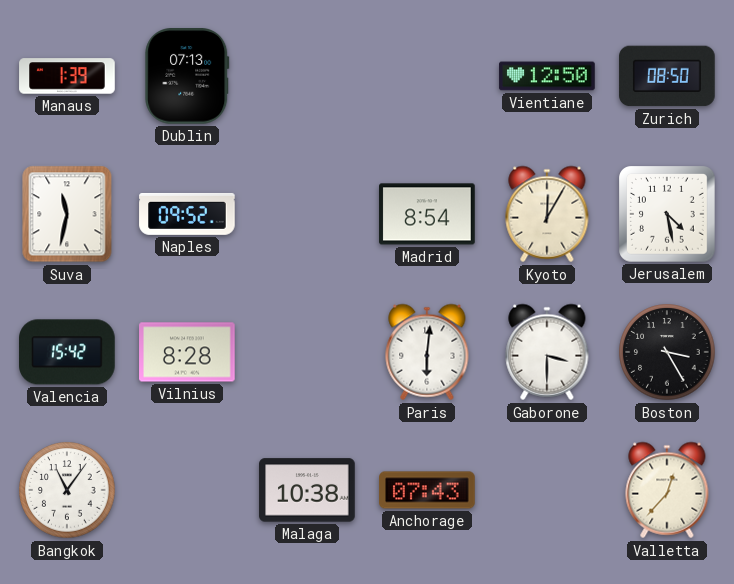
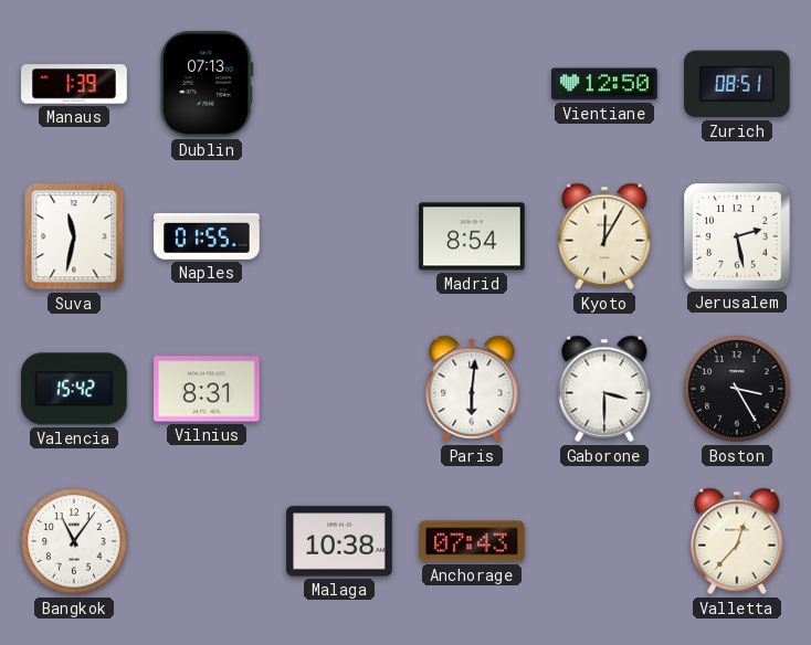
Zurich: 08:50 -> 08:51 (737, 84)
Naples: 09:52 -> 01:55 (207, 236)
Jerusalem: 4:28 -> 2:28 (738, 237)
Vilnius: 8:28 -> 8:31 (207, 389)
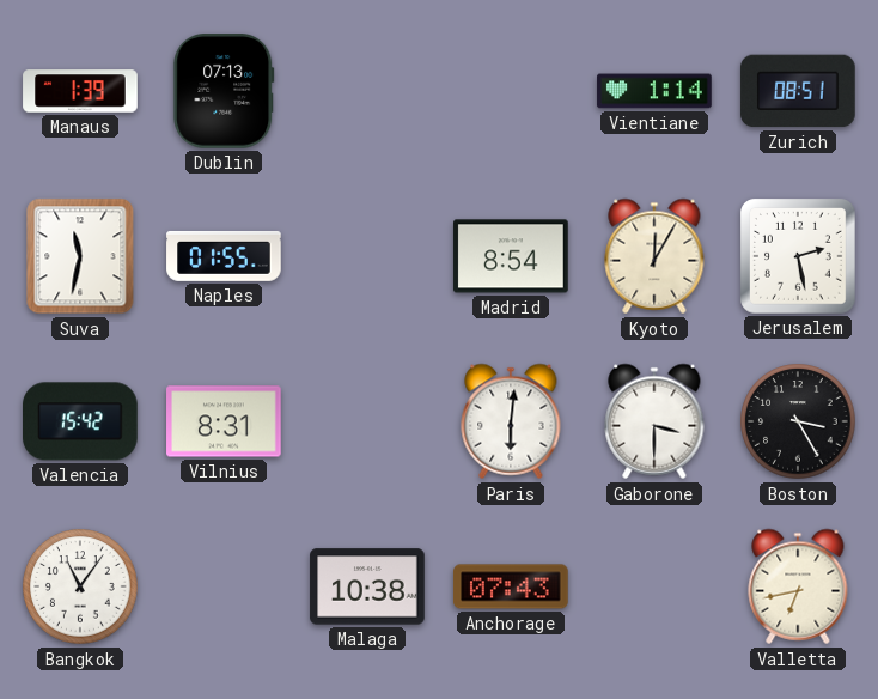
Vientiane: 12:50 -> 1:14 (654, 91)
Valletta: 12:37 -> 6:43 (798, 586)
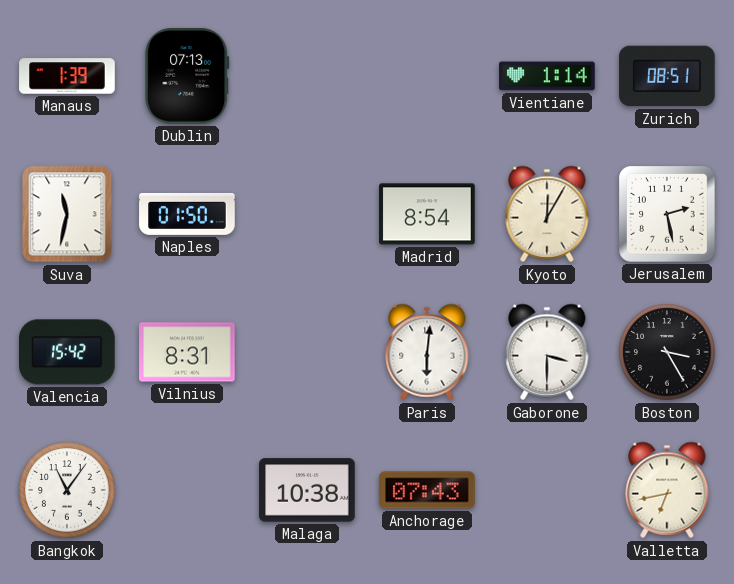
Naples: 01:55 -> 01:50 (187, 214)
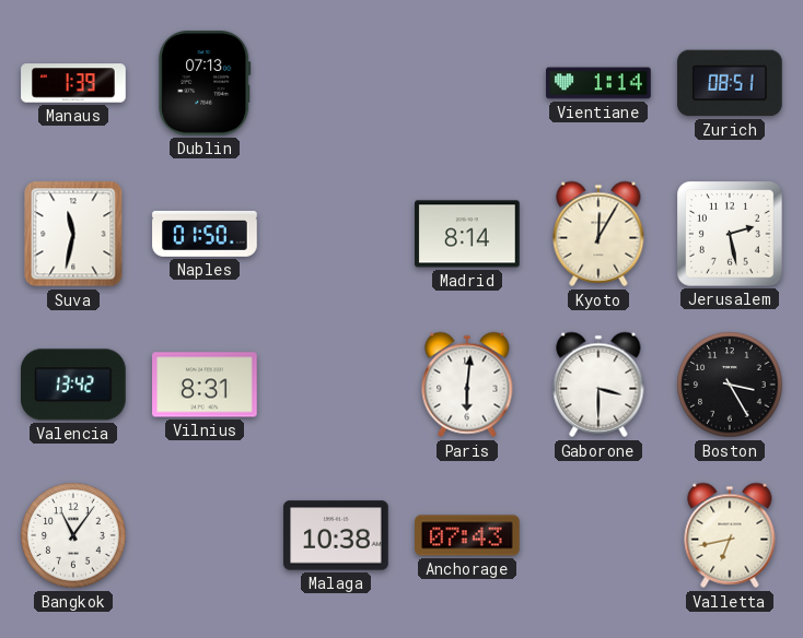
Madrid: 8:54 -> 8:14 (467, 234)
Valencia: 15:42 -> 13:42 (73, 385)
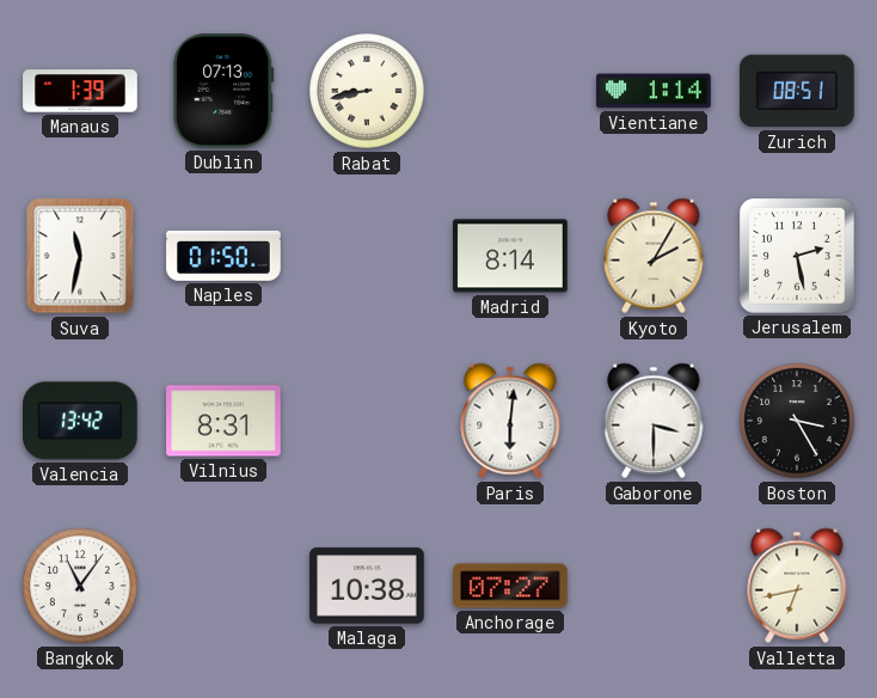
Rabat: none -> 8:43 (367, 91)
Kyoto: 12:05 -> 2:05 (654, 256)
Anchorage: 07:43 -> 07:27 (510, 586)
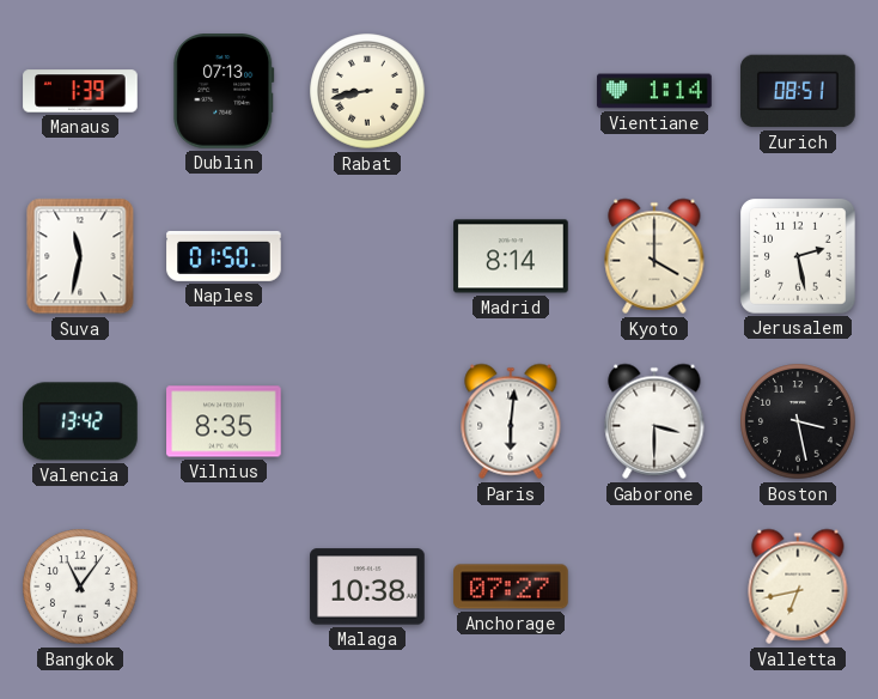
Kyoto: 2:05 -> 4:00 (654, 256)
Vilnius: 8:31 -> 8:35 (224, 421)
Boston: 3:25 -> 3:28 (798, 421)
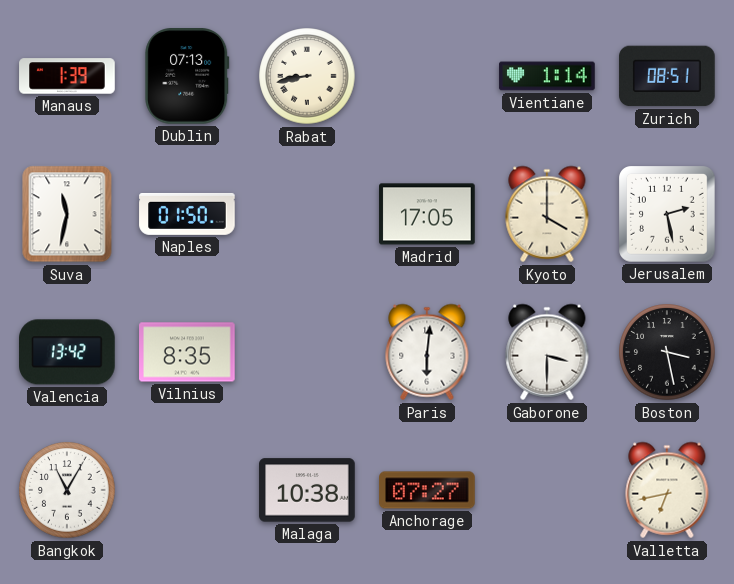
Madrid: 8:14 -> 17:05 (427, 214)
Bangkok: 11:06 -> 11:05 (67, 490)
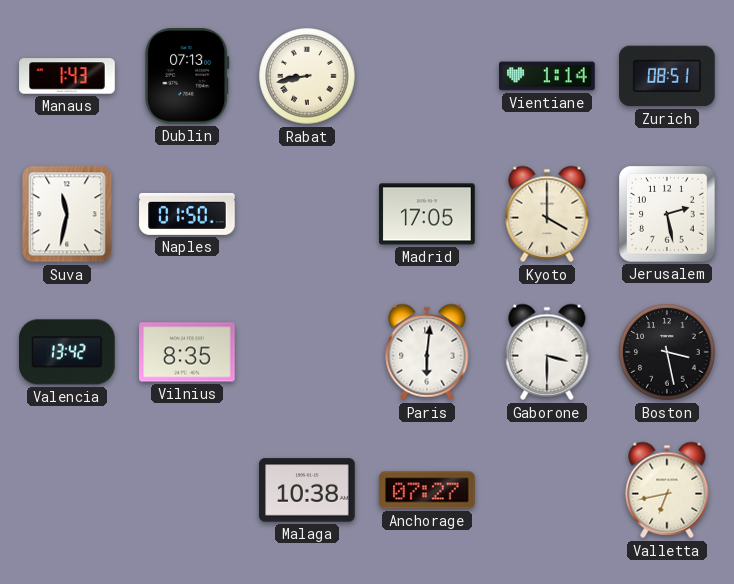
Manaus: 1:39 -> 1:43 (67, 76)
Bangkok: 11:05 -> none (67, 490)
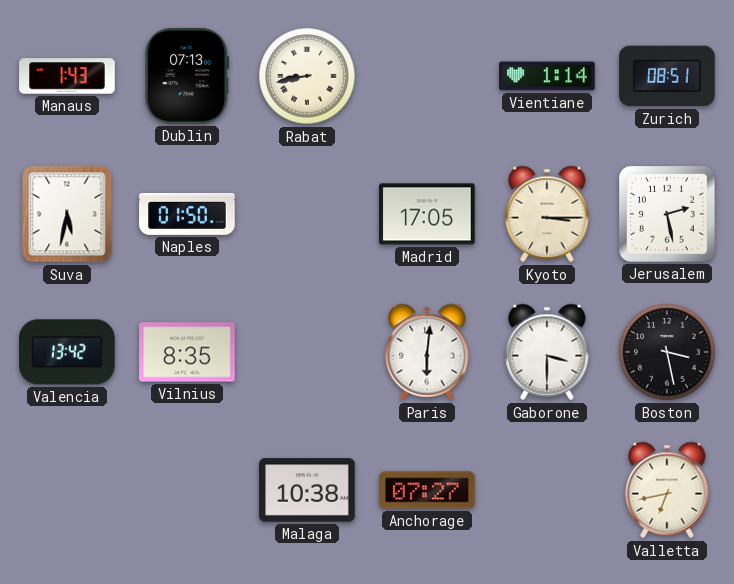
Suva: 11:32 -> 5:32 (67, 214)
Kyoto: 4:00 -> 3:15 (547, 214)
